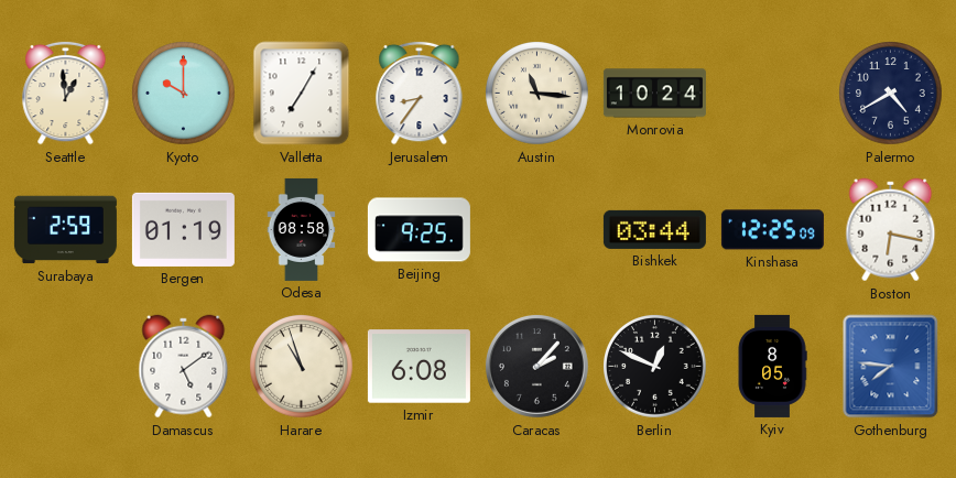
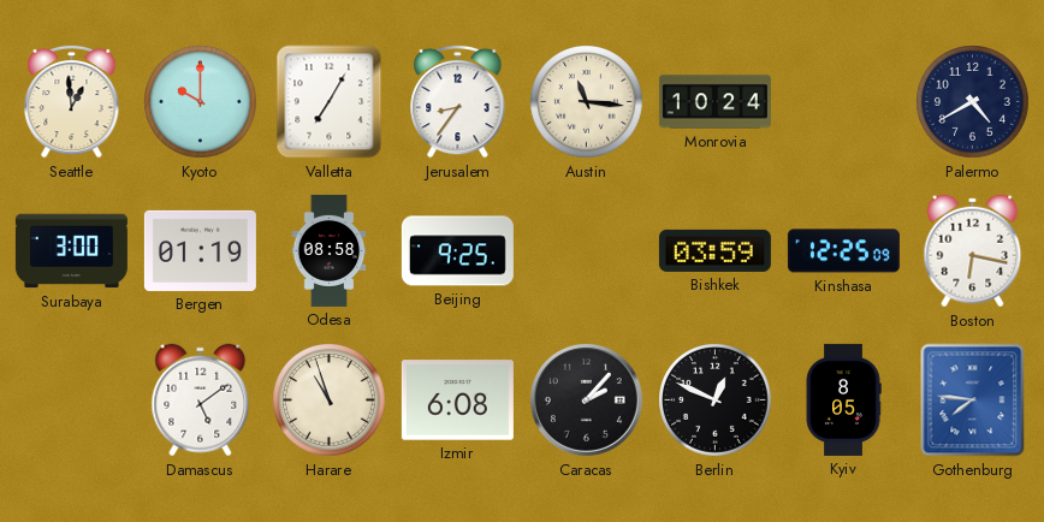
Surabaya: 2:59 -> 3:00 (71, 251)
Bishkek: 03:44 -> 03:59 (714, 250)
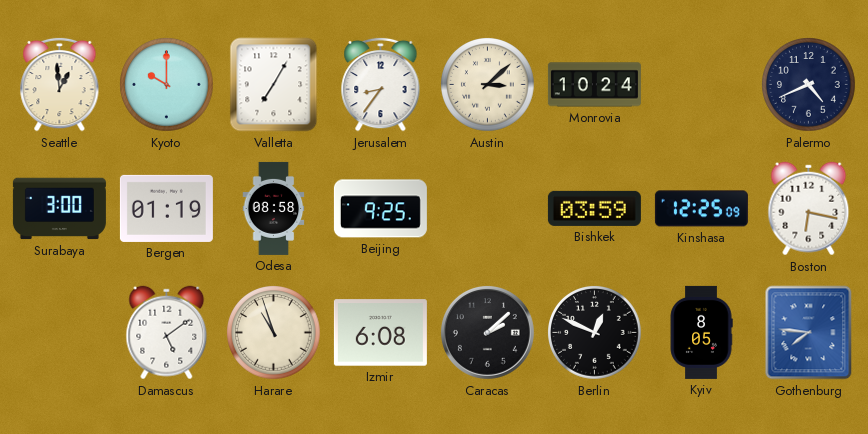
Austin: 11:16 -> 3:08 (488, 85)
Palermo: 4:40 -> 4:41 (809, 85)
Caracas: 2:07 -> 2:08 (487, 332)
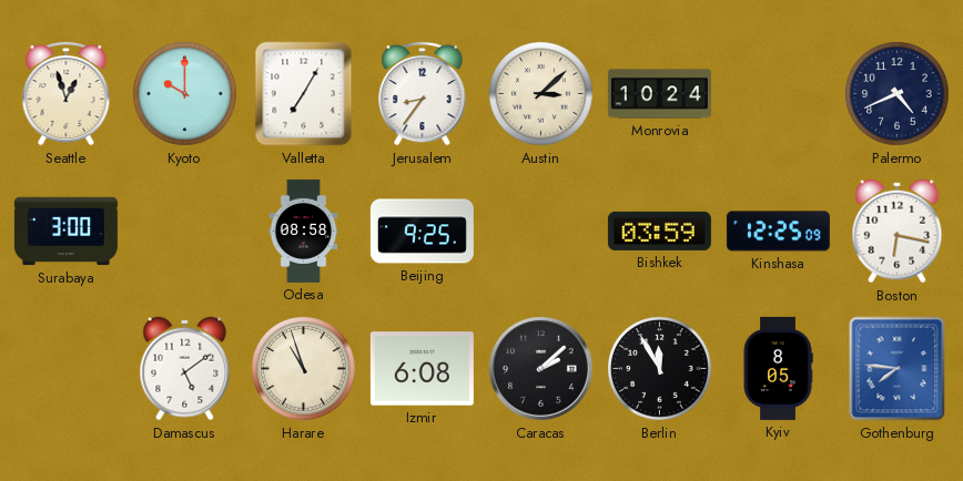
Seattle: 12:59 -> 12:57 (67, 93)
Bergen: 01:19 -> none (166, 208)
Berlin: 12:49 -> 11:55 (660, 369)
